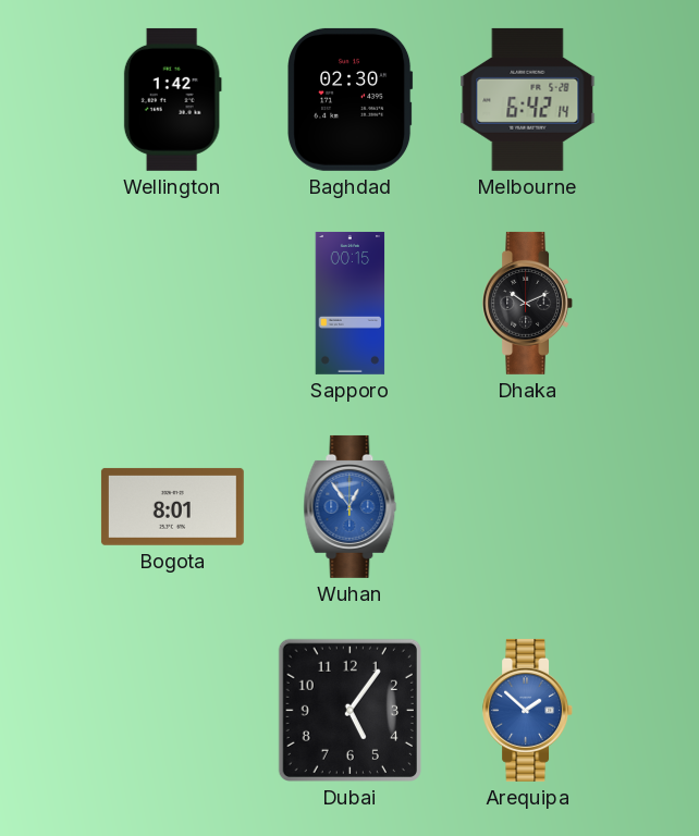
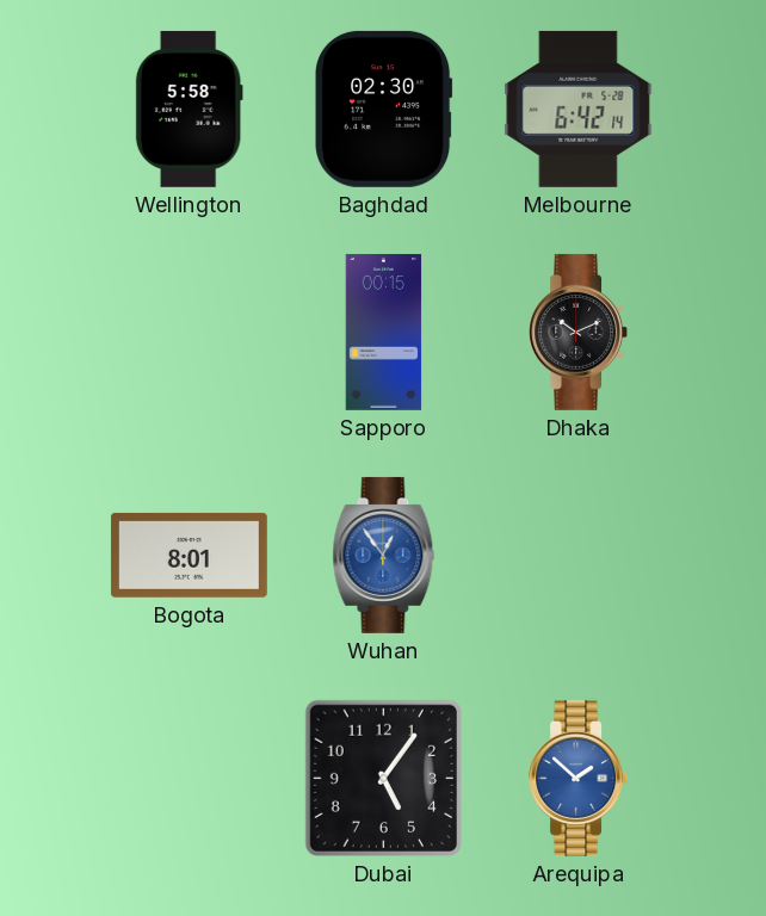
Wellington: 1:42 -> 5:58 (189, 109)
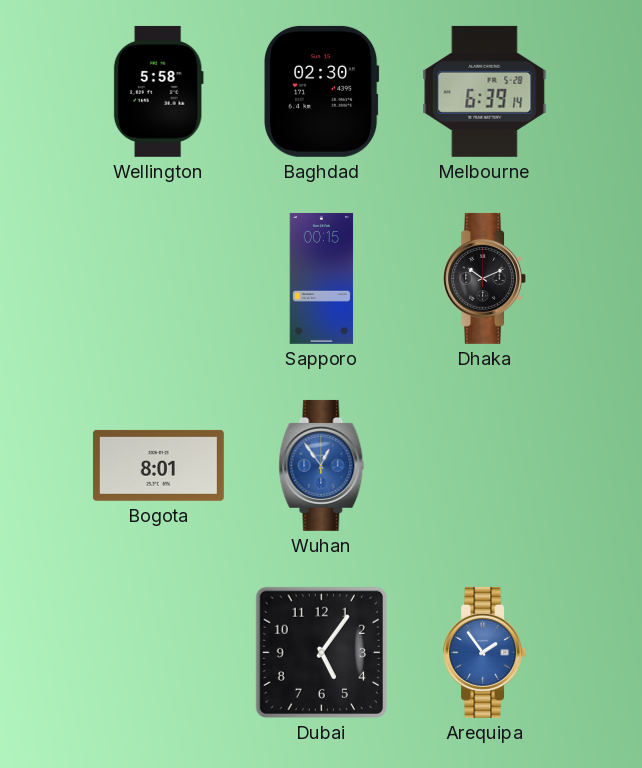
Melbourne: 6:42 -> 6:39 (485, 91)
Arequipa: 1:52 -> 1:54 (485, 652)
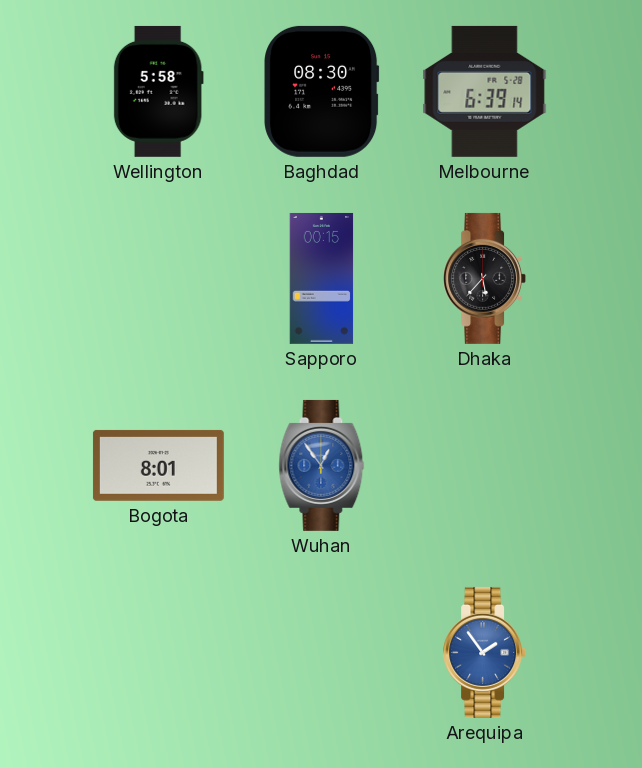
Baghdad: 02:30 -> 08:30 (322, 91)
Dhaka: 10:11 -> 5:37 (485, 278)
Dubai: 5:06 -> none (321, 652)
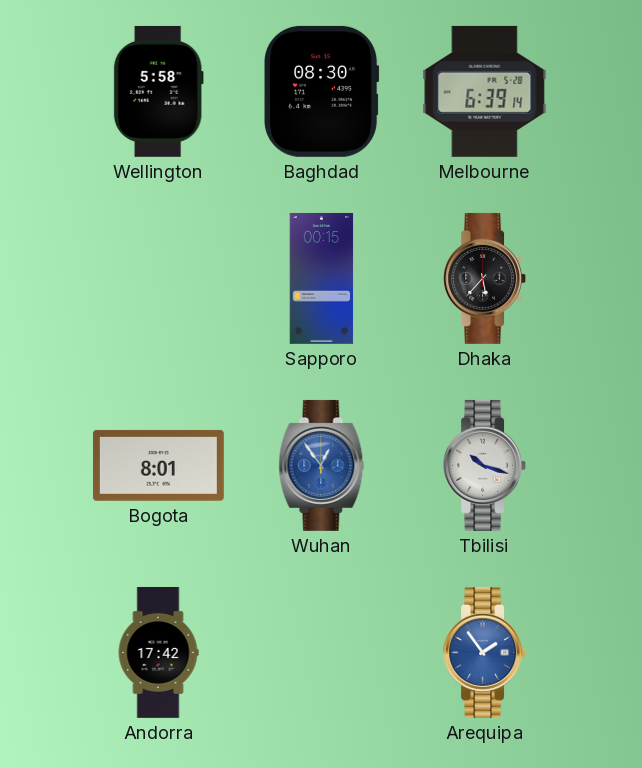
Tbilisi: none -> 10:18 (485, 465)
Andorra: none -> 17:42 (158, 652)
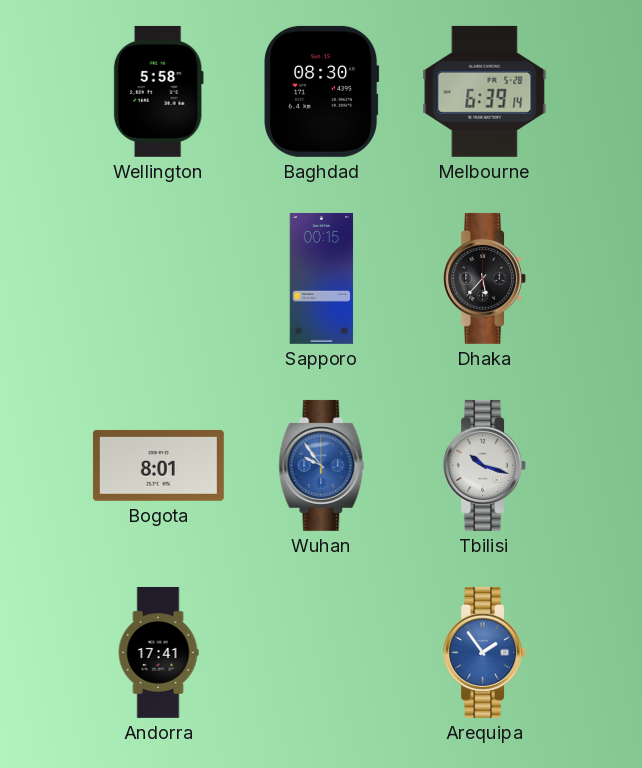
Wuhan: 12:54 -> 9:54 (322, 465)
Andorra: 17:42 -> 17:41 (158, 652)
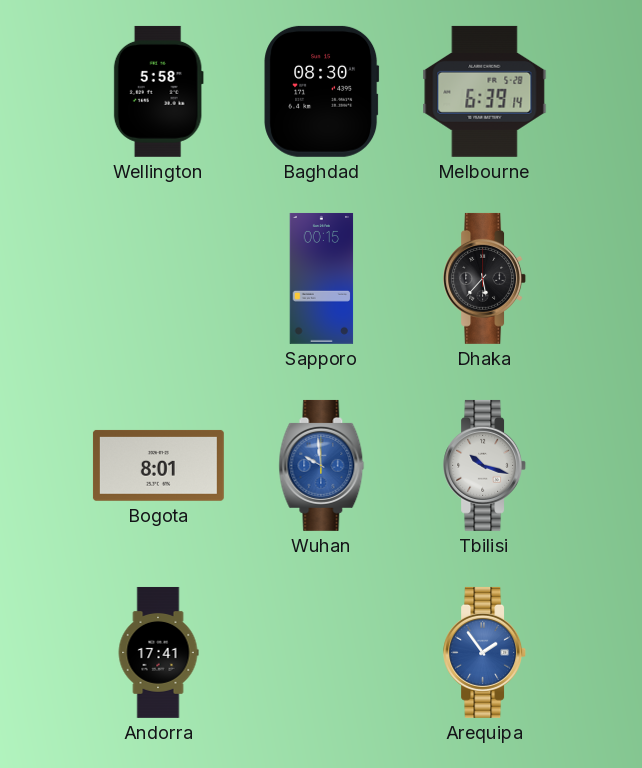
Wuhan: 9:54 -> 9:59 (322, 465)
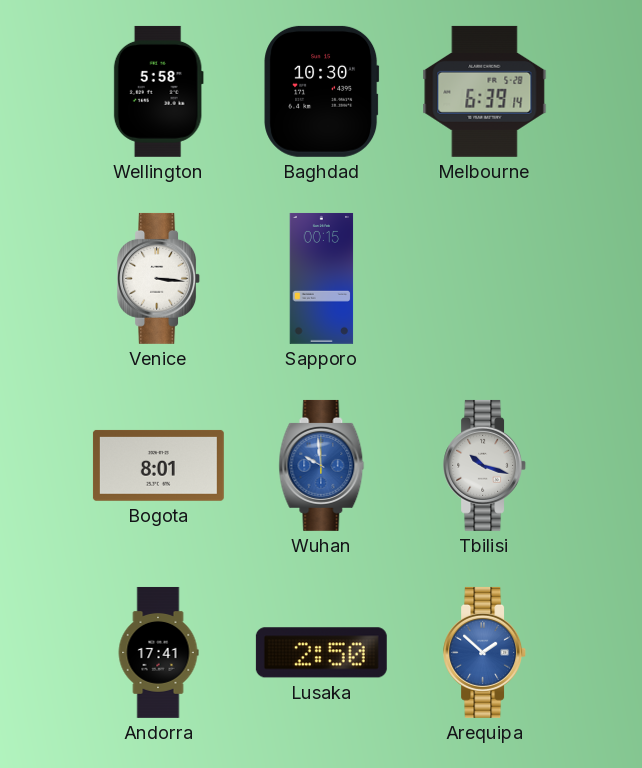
Baghdad: 08:30 -> 10:30 (322, 91)
Venice: none -> 3:16 (159, 278)
Dhaka: 5:37 -> none (485, 278)
Lusaka: none -> 2:50 (321, 653)
Arequipa: 1:54 -> 1:52 (485, 652)
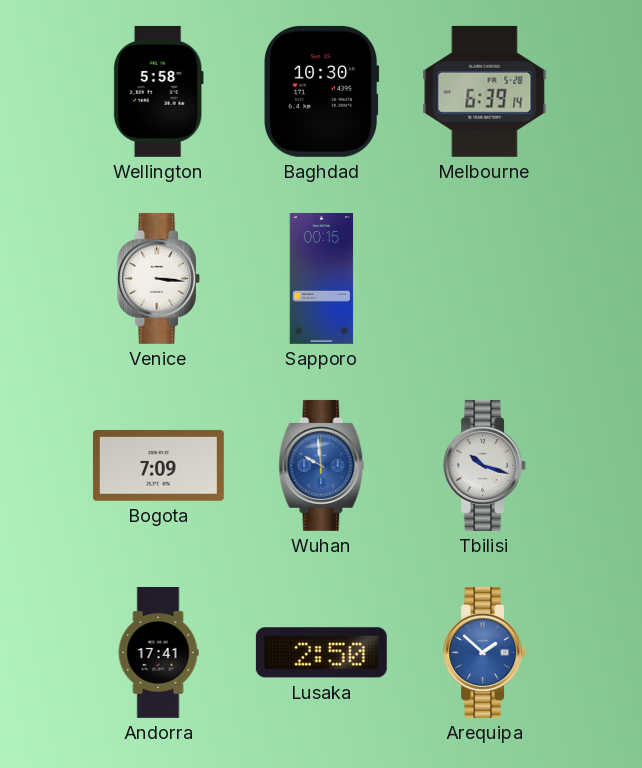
Bogota: 8:01 -> 7:09 (158, 465)
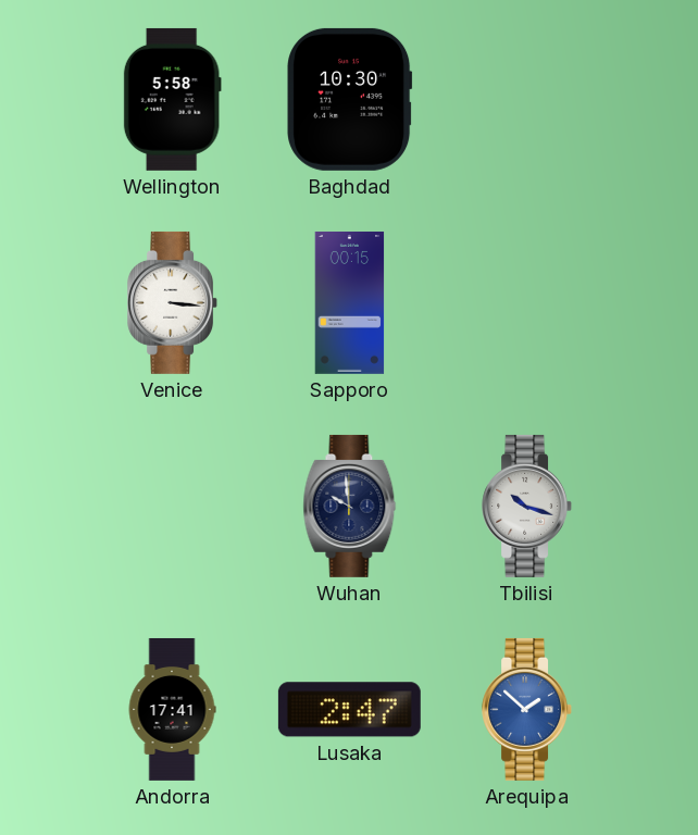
Melbourne: 6:39 -> none (485, 91)
Bogota: 7:09 -> none (158, 465)
Wuhan dial: blue -> navy (350, 506)
Lusaka: 2:50 -> 2:47 (349, 710)
